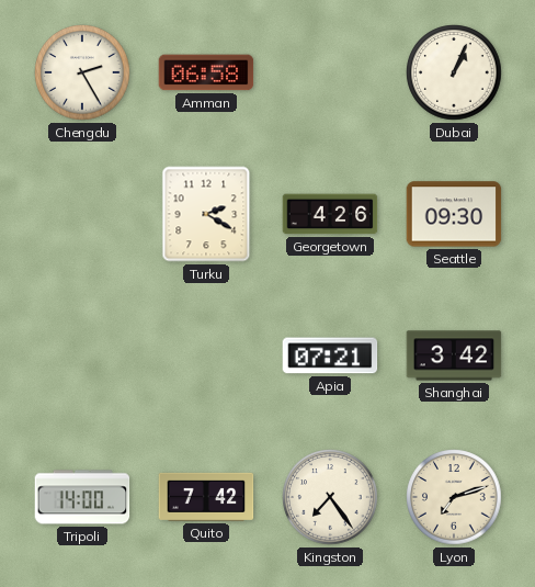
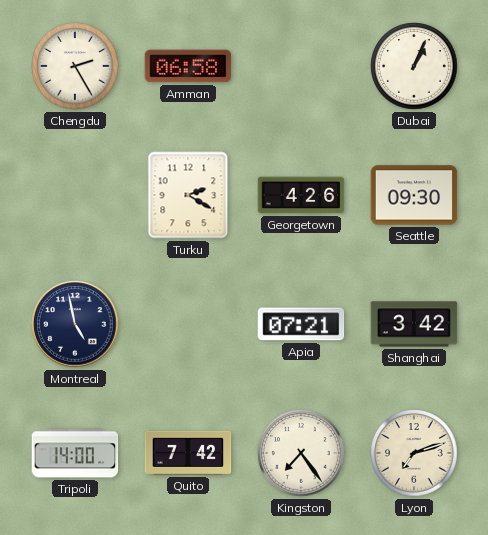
Montreal: none -> 4:58 (75, 324)
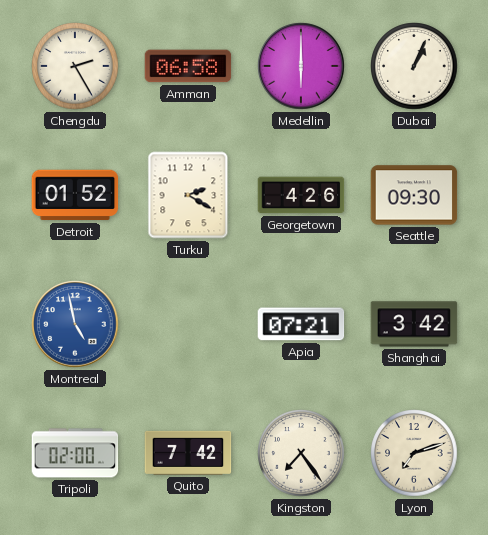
Medellin: none -> 6:00 (301, 66)
Detroit: none -> 01:52 (75, 195)
Montreal dial: navy -> blue (75, 324)
Tripoli: 14:00 -> 02:00 (75, 453)
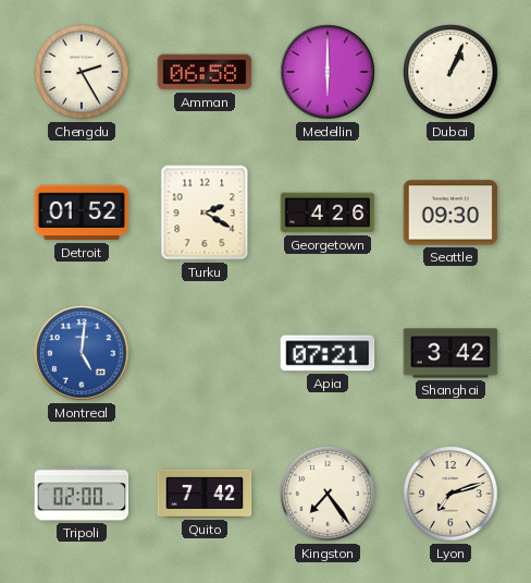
Montreal: 4:58 -> 5:01 (82, 353)
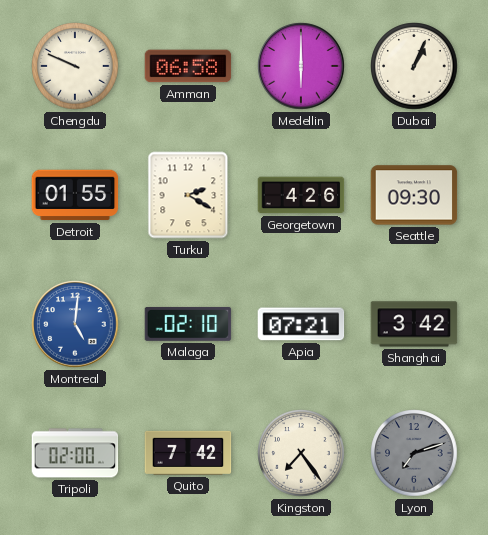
Chengdu: 2:25 -> 9:49 (75, 66)
Detroit: 01:52 -> 01:55 (75, 195)
Malaga: none -> 02:10 (188, 324)
Lyon dial: cream -> grey (414, 453)
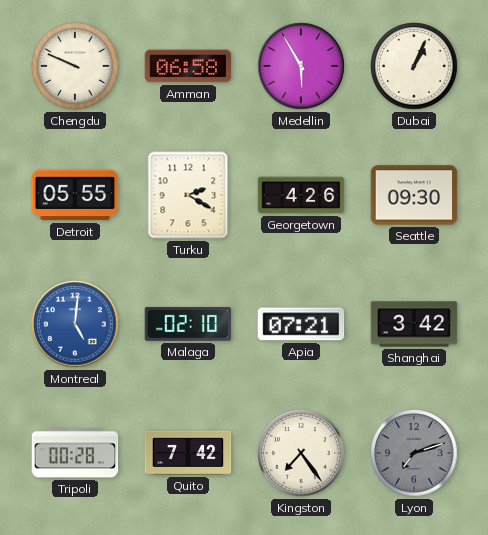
Medellin: 6:00 -> 5:55 (301, 66)
Detroit: 01:55 -> 05:55 (75, 195)
Tripoli: 02:00 -> 00:28 (75, 453)
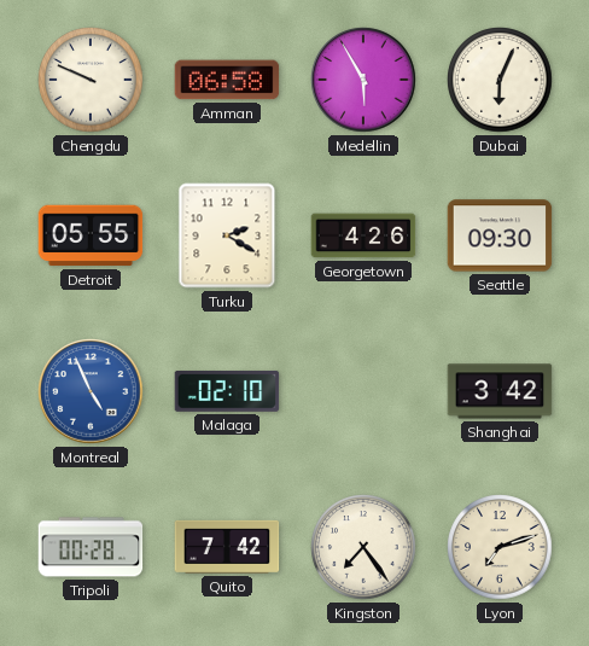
Dubai: 1:04 -> 6:04 (500, 80)
Montreal: 5:01 -> 4:56 (91, 391)
Apia: 07:21 -> none (301, 324)
Lyon dial: grey -> cream (500, 547)
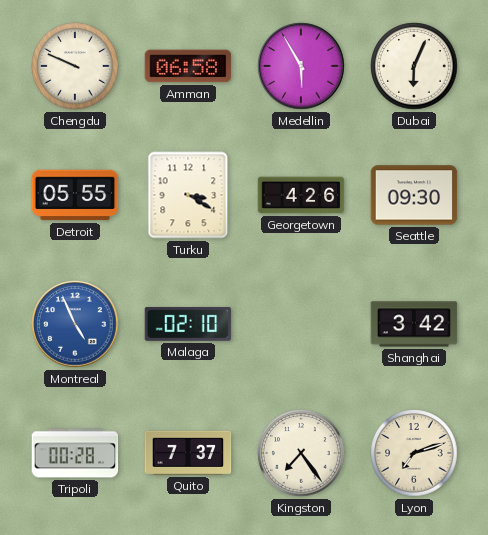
Turku: 2:20 -> 3:20 (188, 195)
Quito: 7:42 -> 7:37 (188, 453)
